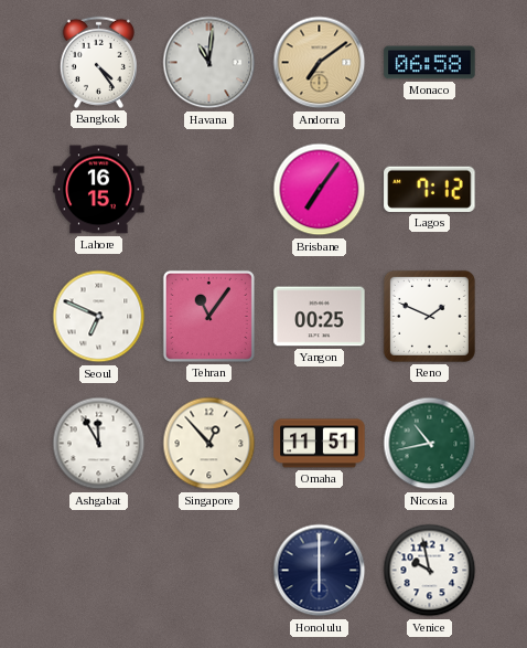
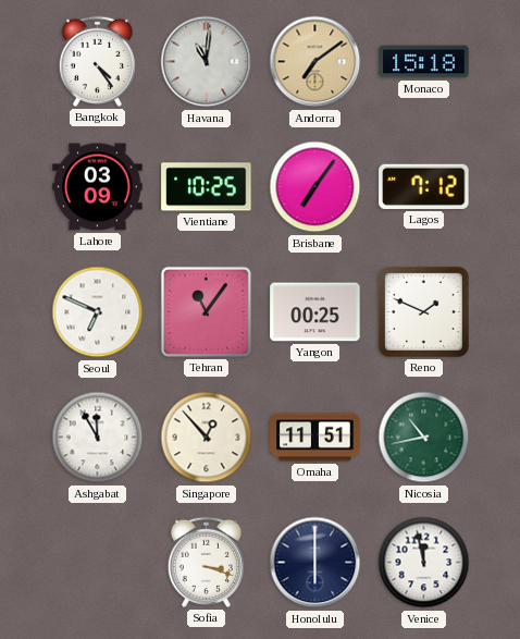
Monaco: 06:58 -> 15:18 (424, 62)
Lahore: 16:15 -> 03:09 (98, 187)
Vientiane: none -> 10:25 (207, 187)
Sofia: none -> 3:18 (206, 562)
Venice: 9:58 -> 11:58 (424, 563)
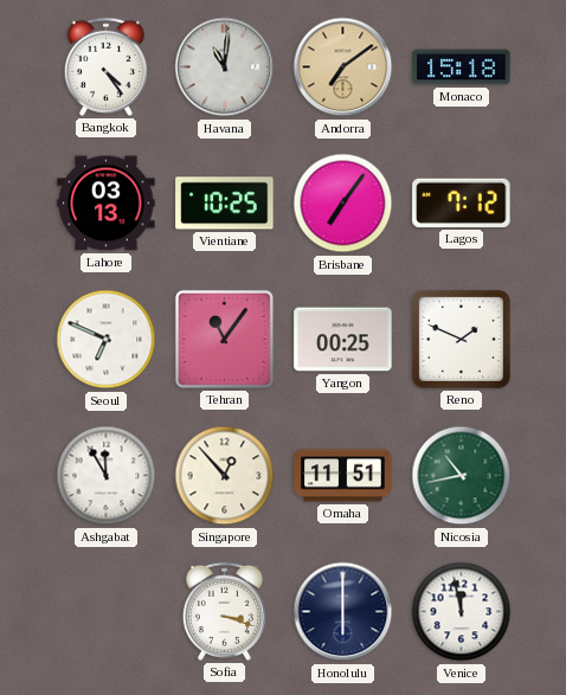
Lahore: 03:09 -> 03:13 (107, 204)
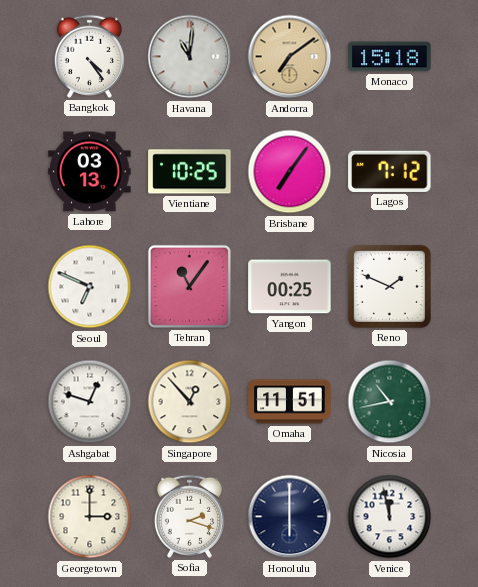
Ashgabat: 11:55 -> 12:48 (90, 402)
Georgetown: none -> 3:00 (90, 517)
Sofia: 3:18 -> 2:18 (189, 516)
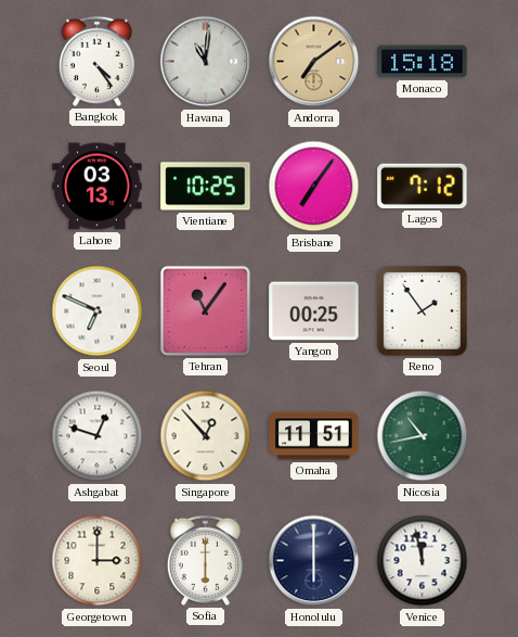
Reno: 1:49 -> 1:54 (422, 310)
Sofia: 2:18 -> 6:00 (205, 560)
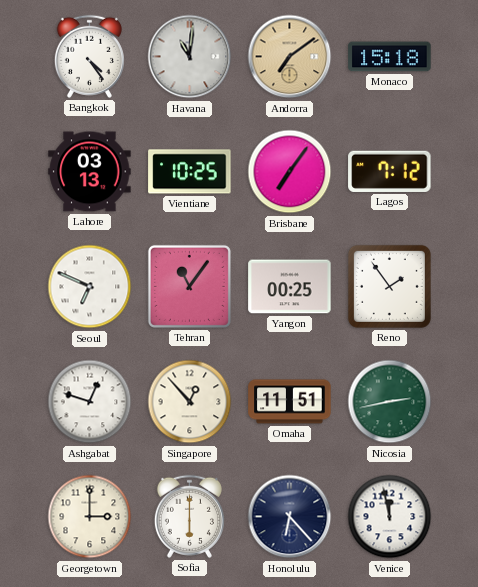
Nicosia: 10:43 -> 2:43 (390, 402)
Honolulu: 6:00 -> 6:23 (290, 517)
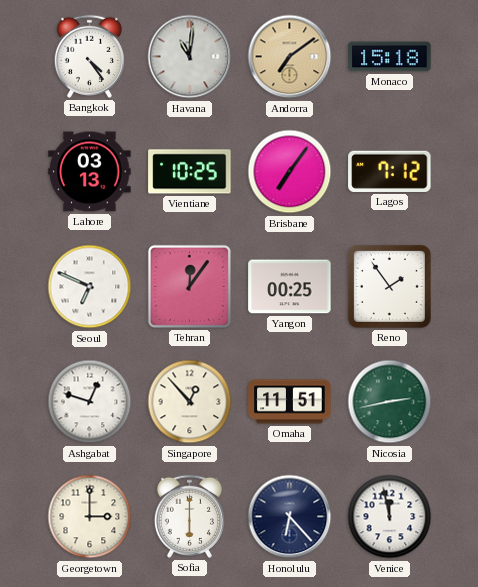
Tehran: 11:06 -> 12:06 (189, 286)
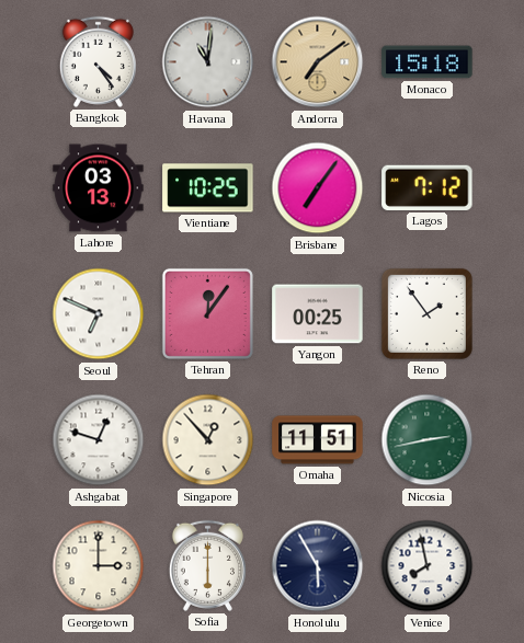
Honolulu: 6:23 -> 5:55 (318, 566)
Venice: 11:58 -> 7:58 (428, 566)
